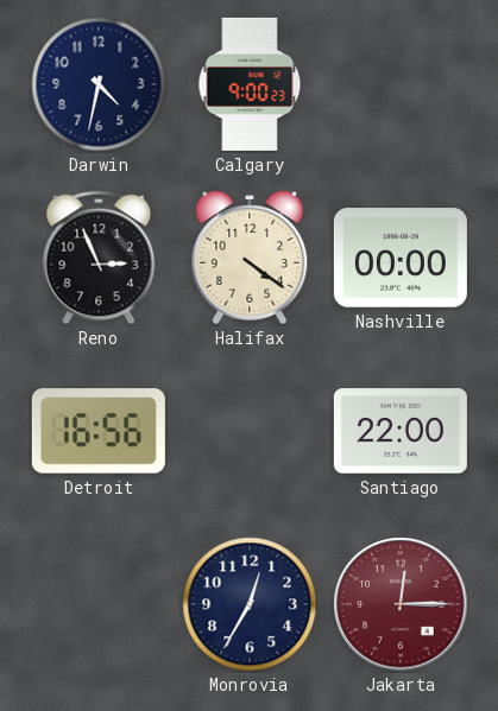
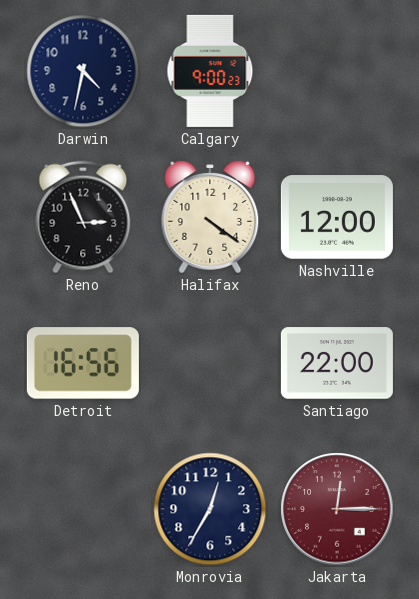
Nashville: 00:00 -> 12:00 (337, 217)
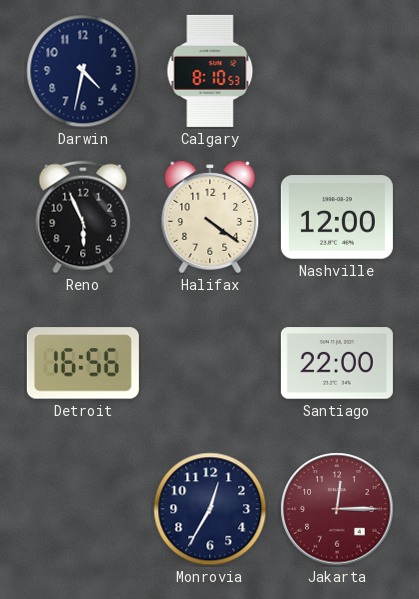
Calgary: 9:00 -> 8:10 (210, 71)
Reno: 2:56 -> 5:56 (83, 217)
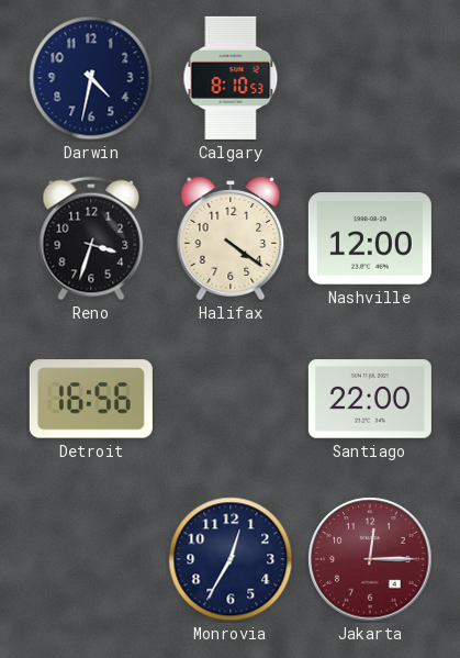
Reno: 5:56 -> 3:33 (91, 238)
